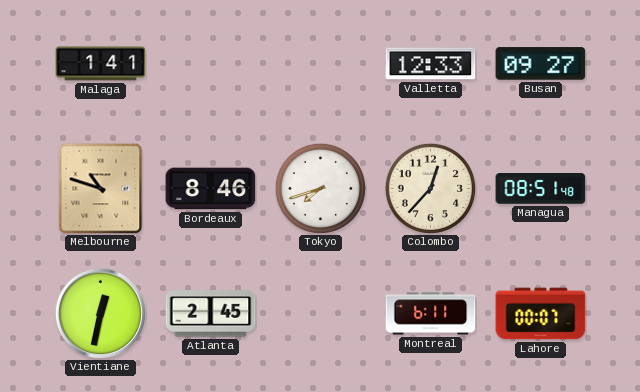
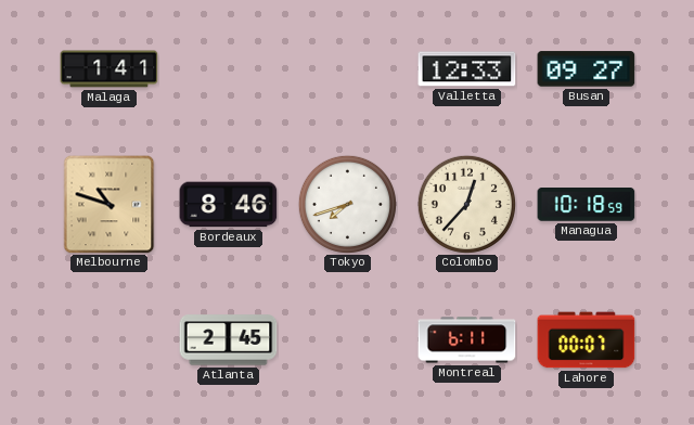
Managua: 08:51 -> 10:18 (587, 205)
Vientiane: 12:32 -> none (100, 313)
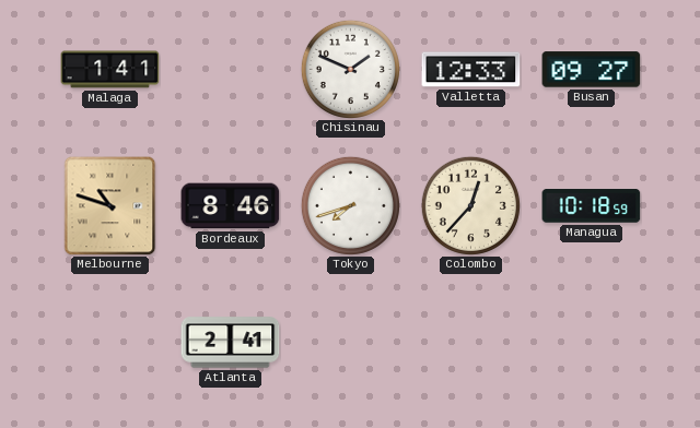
Chisinau: none -> 1:49 (350, 69)
Atlanta: 2:45 -> 2:41 (231, 343)
Montreal: 6:11 -> none (467, 340)
Lahore: 00:07 -> none (587, 340)
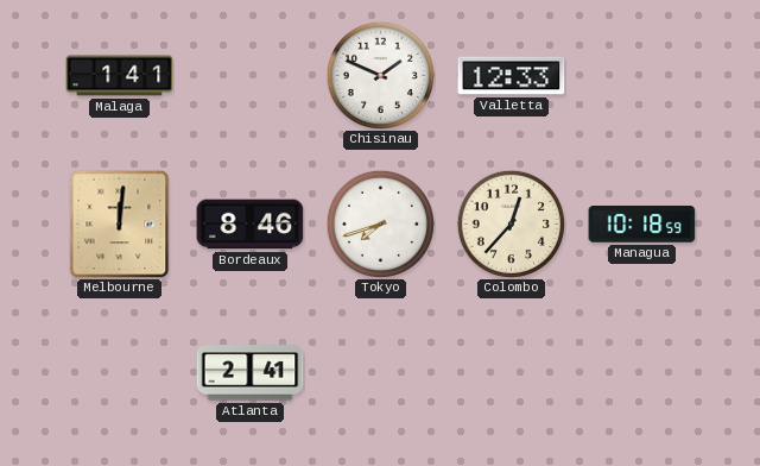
Busan: 09:27 -> none (592, 70)
Melbourne: 10:48 -> 12:01 (120, 225)
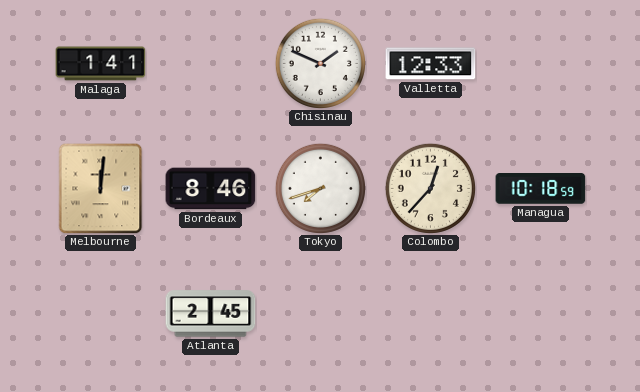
Atlanta: 2:41 -> 2:45 (211, 314)
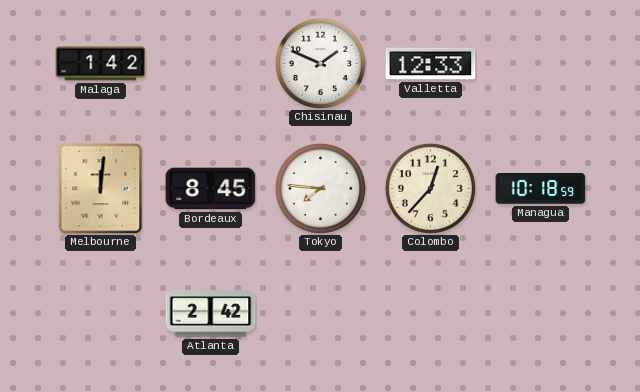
Malaga: 1:41 -> 1:42 (101, 64)
Bordeaux: 8:46 -> 8:45 (211, 189)
Tokyo: 7:42 -> 7:46 (320, 188)
Atlanta: 2:45 -> 2:42 (211, 314)
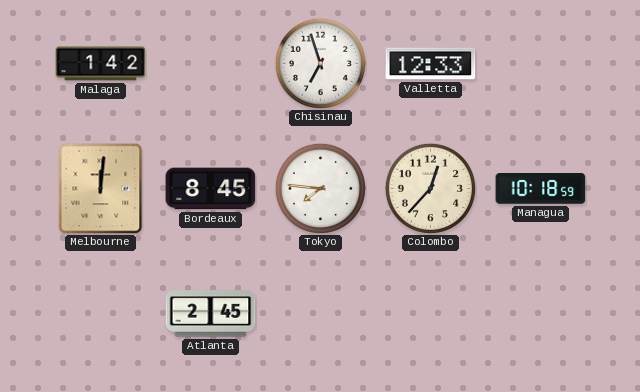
Chisinau: 1:49 -> 6:57 (320, 63)
Atlanta: 2:42 -> 2:45 (211, 314)
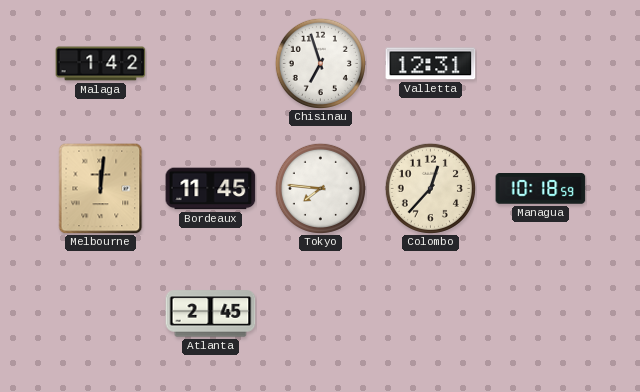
Valletta: 12:33 -> 12:31 (431, 64)
Bordeaux: 8:45 -> 11:45 (211, 189)
